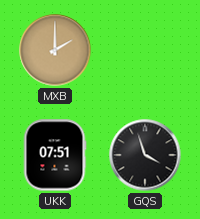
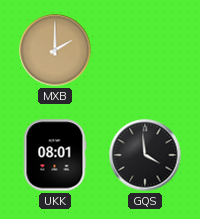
UKK: 07:51 -> 08:01 (55, 155)
GQS: 3:57 -> 3:59 (145, 155)
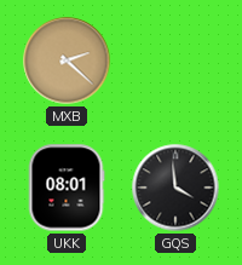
MXB: 2:00 -> 2:22 (67, 61)
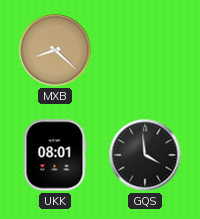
MXB: 2:22 -> 8:22 (55, 50)
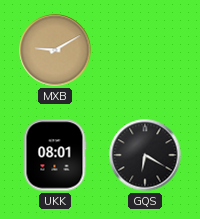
MXB: 8:22 -> 9:10 (55, 50)
GQS: 3:59 -> 6:20 (145, 155)
